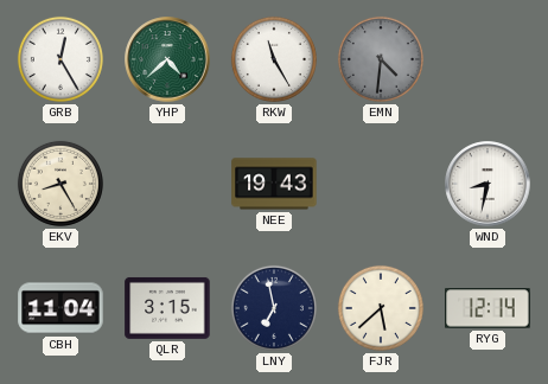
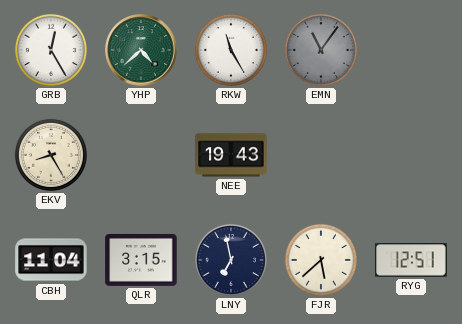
EMN: 4:31 -> 11:06 (321, 50)
WND: 8:32 -> none (488, 184)
RYG: 12:14 -> 12:51 (411, 260)
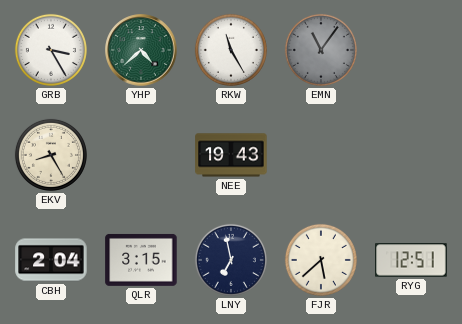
GRB: 12:25 -> 3:25 (51, 50)
CBH: 11:04 -> 2:04 (51, 260)
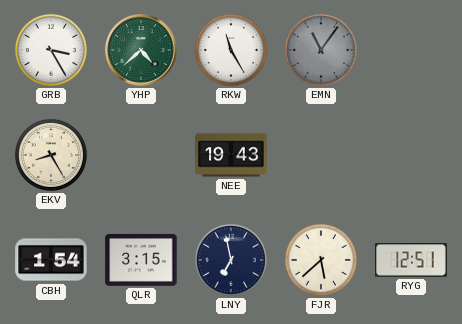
CBH: 2:04 -> 1:54 (51, 260)
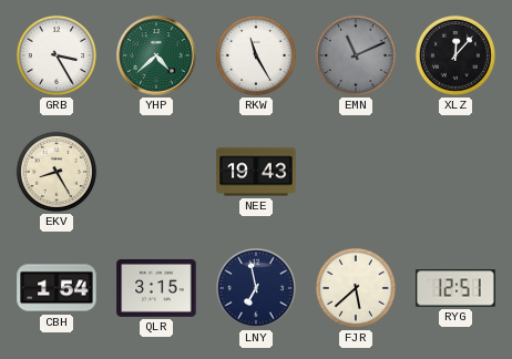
EMN: 11:06 -> 11:11 (356, 55)
XLZ: none -> 12:07 (455, 55)
